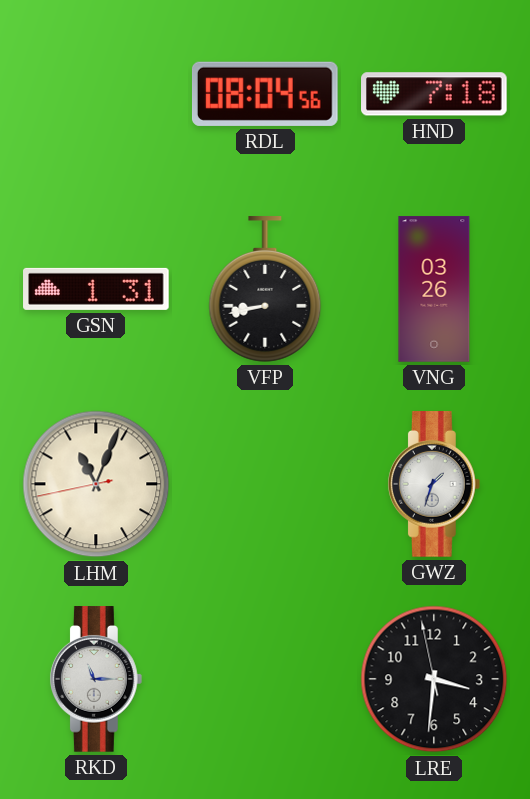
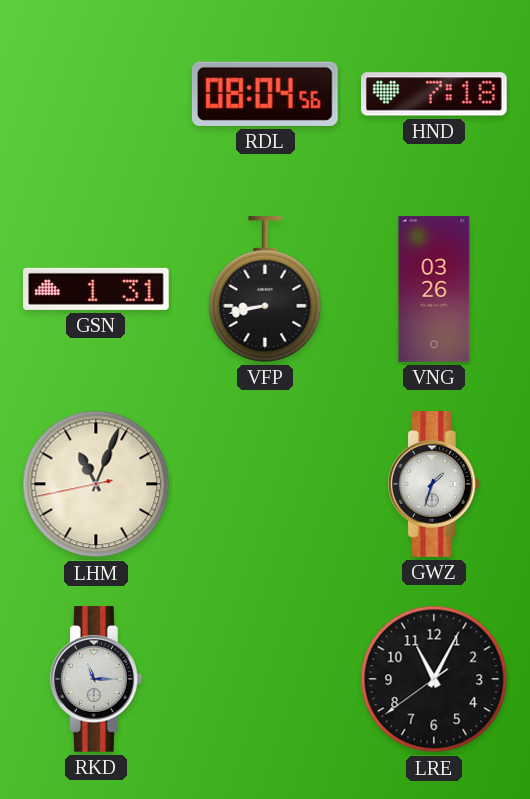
LRE: 3:30 -> 11:04 (434, 679)
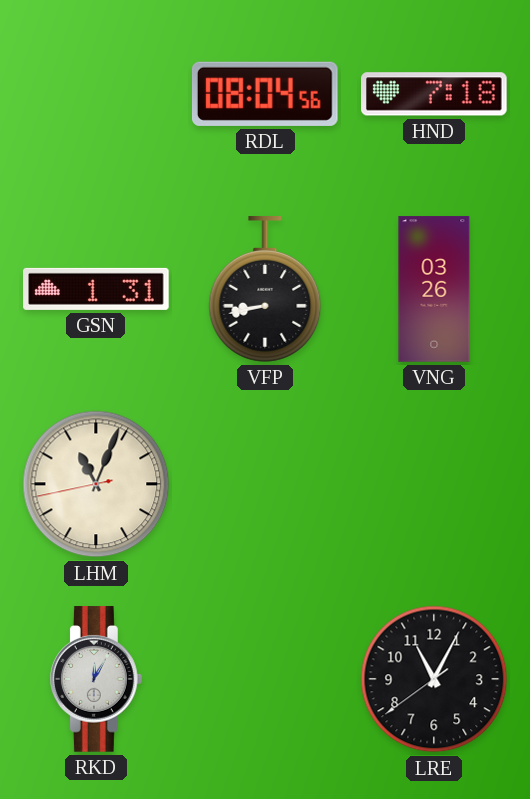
GWZ: 1:33 -> none (434, 484)
RKD: 11:15 -> 12:05 (96, 679)
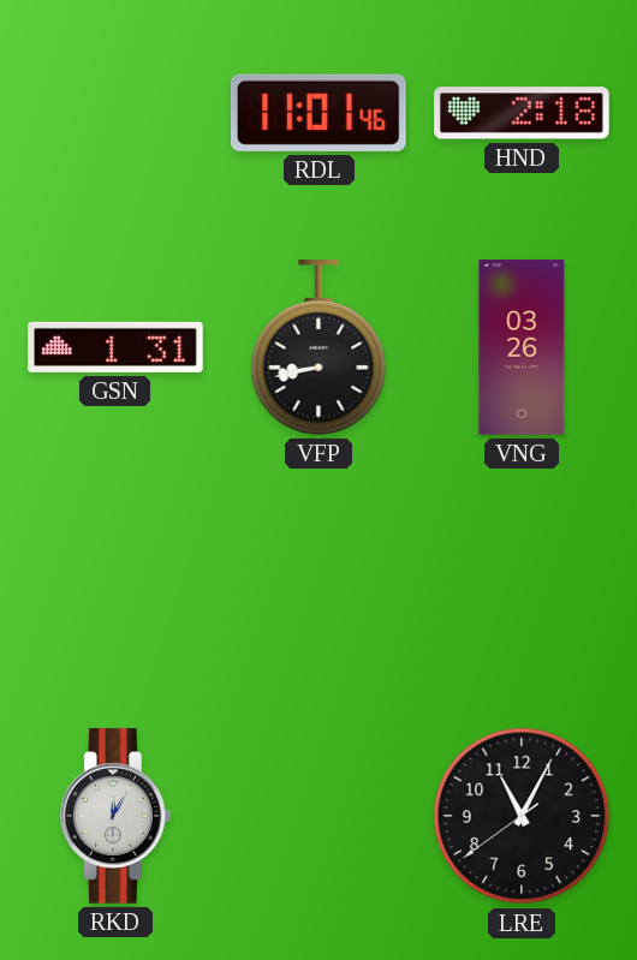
RDL: 08:04 -> 11:01 (318, 113)
HND: 7:18 -> 2:18 (523, 113)
LHM: 11:03 -> none (96, 484)
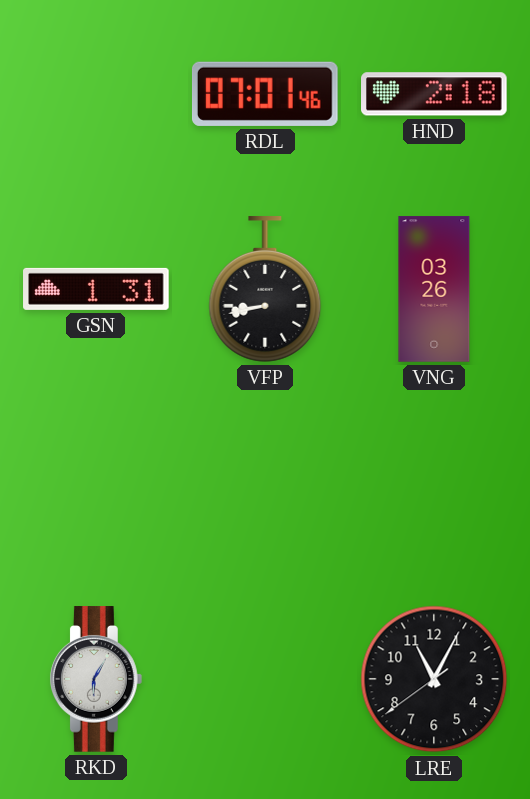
RDL: 11:01 -> 07:01 (265, 94)
RKD: 12:05 -> 6:05 (96, 679)
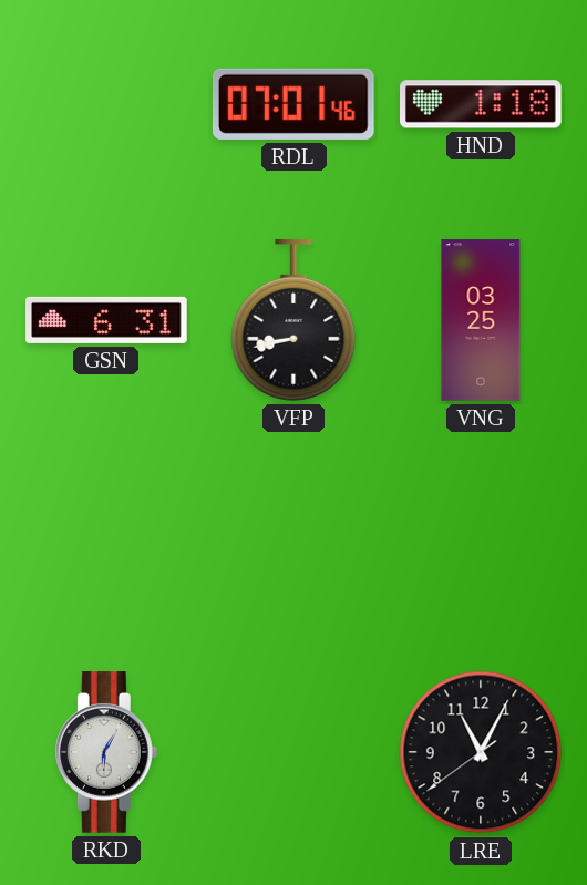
HND: 2:18 -> 1:18 (482, 104)
GSN: 1:31 -> 6:31 (106, 320)
VNG: 03:26 -> 03:25 (481, 320)
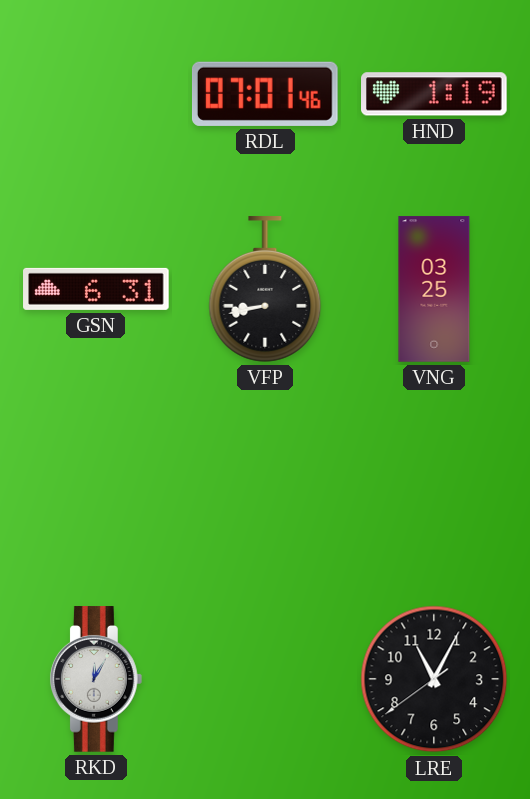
HND: 1:18 -> 1:19 (435, 94)
RKD: 6:05 -> 12:05 (96, 679)
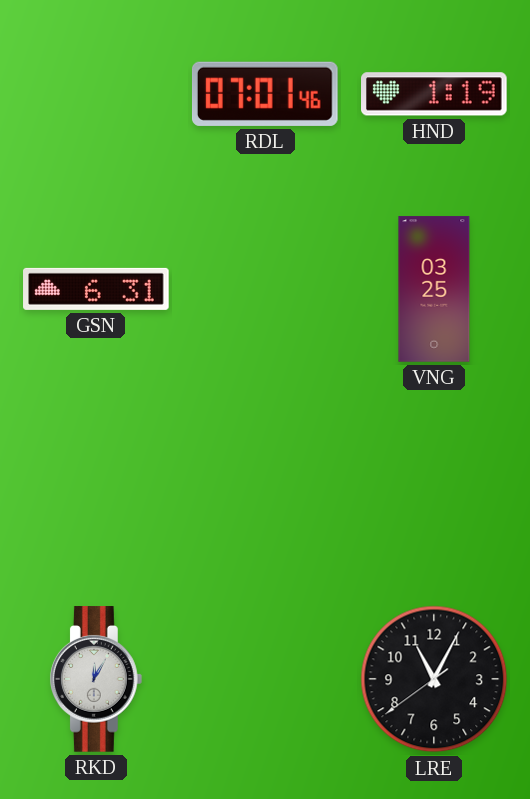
VFP: 8:43 -> none (265, 289)
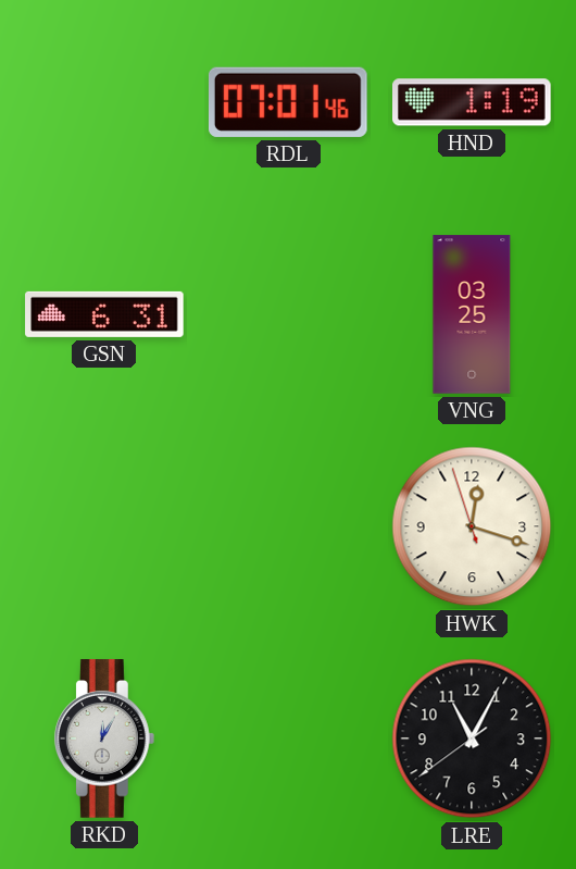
HWK: none -> 12:17 (472, 526)
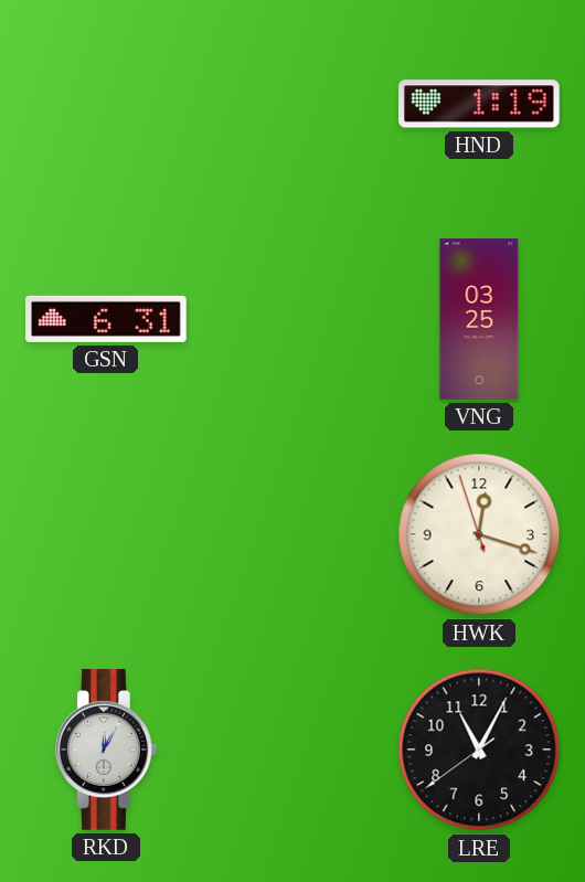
RDL: 07:01 -> none (288, 102)
